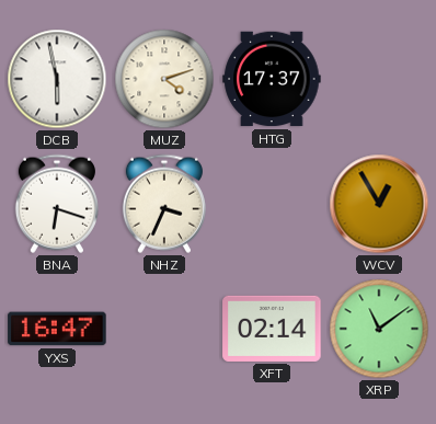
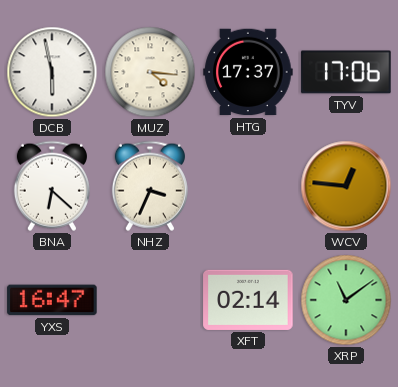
MUZ: 4:12 -> 4:16 (150, 72)
TYV: none -> 17:06 (346, 72)
BNA: 6:18 -> 6:22 (52, 186)
WCV: 12:55 -> 12:46 (346, 186)
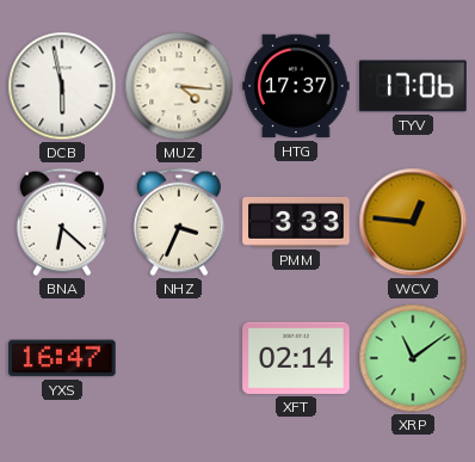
PMM: none -> 3:33 (296, 222)
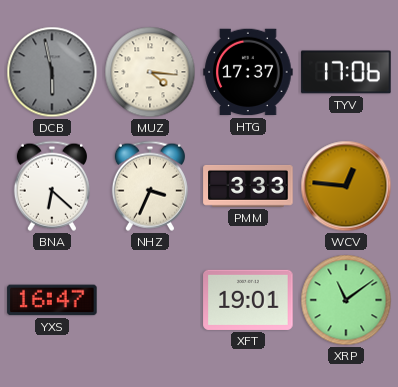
DCB dial: white -> grey (52, 72)
XFT: 02:14 -> 19:01 (248, 300)
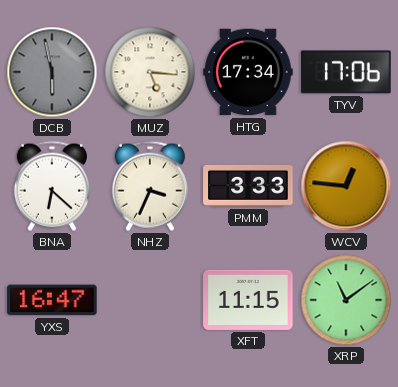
MUZ: 4:16 -> 5:16 (150, 72)
HTG: 17:37 -> 17:34 (248, 72)
XFT: 19:01 -> 11:15 (248, 300)
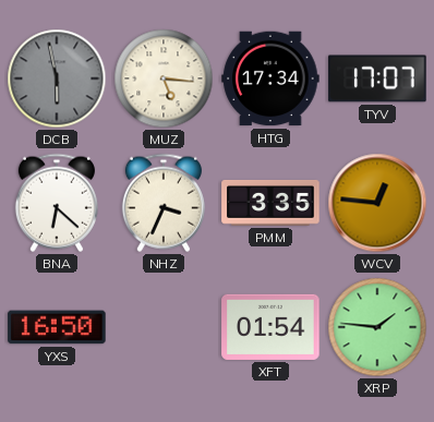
TYV: 17:06 -> 17:07 (377, 79)
PMM: 3:33 -> 3:35 (270, 203)
YXS: 16:47 -> 16:50 (57, 327)
XFT: 11:15 -> 01:54 (270, 327)
XRP: 11:09 -> 1:46 (377, 327)
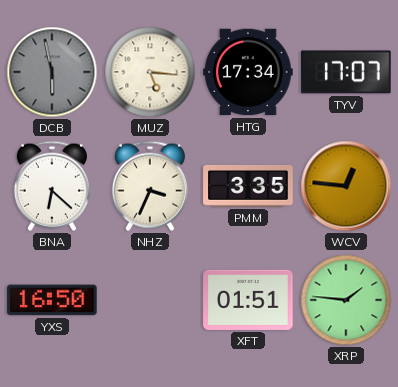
XFT: 01:54 -> 01:51 (248, 300)
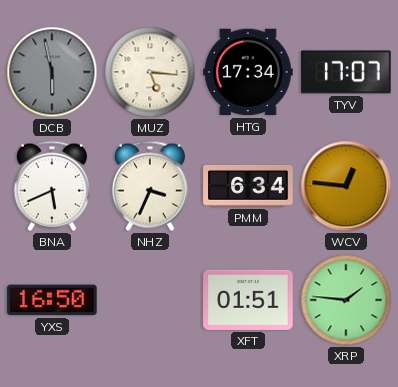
BNA: 6:22 -> 5:41 (52, 186)
PMM: 3:35 -> 6:34 (248, 186)
